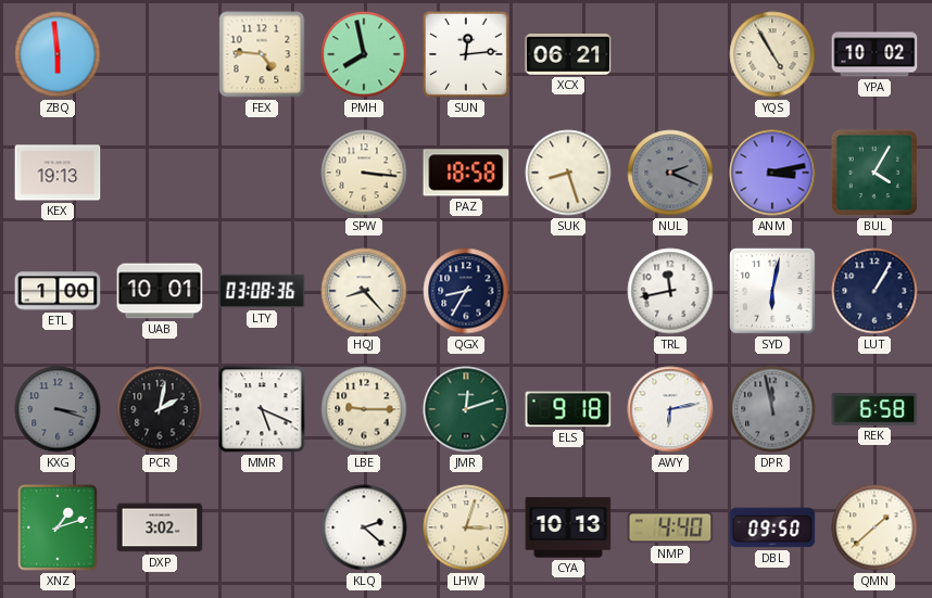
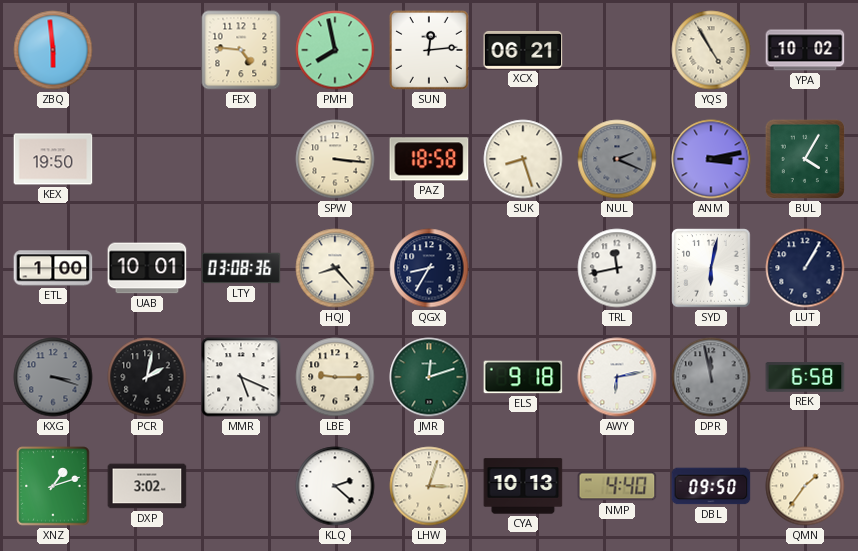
KEX: 19:13 -> 19:50 (53, 159)
QMN: 1:38 -> 1:36 (805, 486)
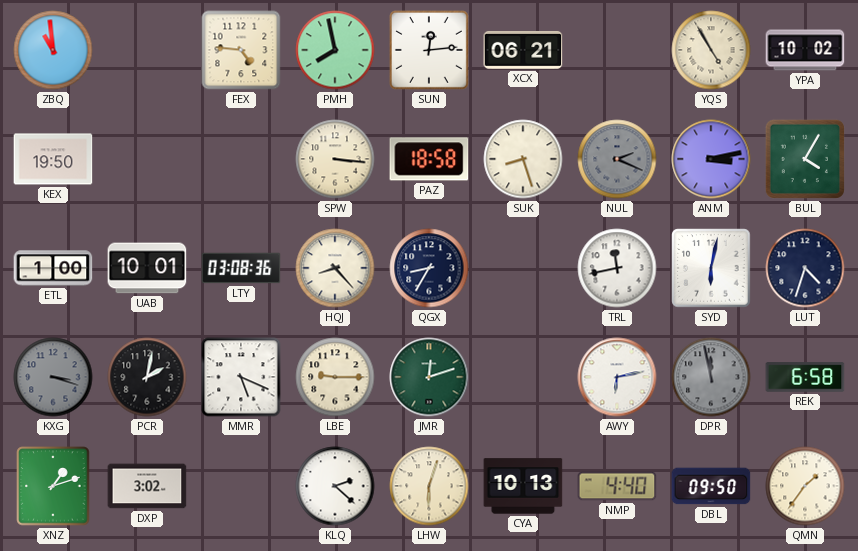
ZBQ: 5:59 -> 10:59 (53, 50)
LUT: 1:05 -> 4:33 (805, 268)
ELS: 9:18 -> none (523, 377)
LHW: 3:03 -> 6:03 (429, 486)
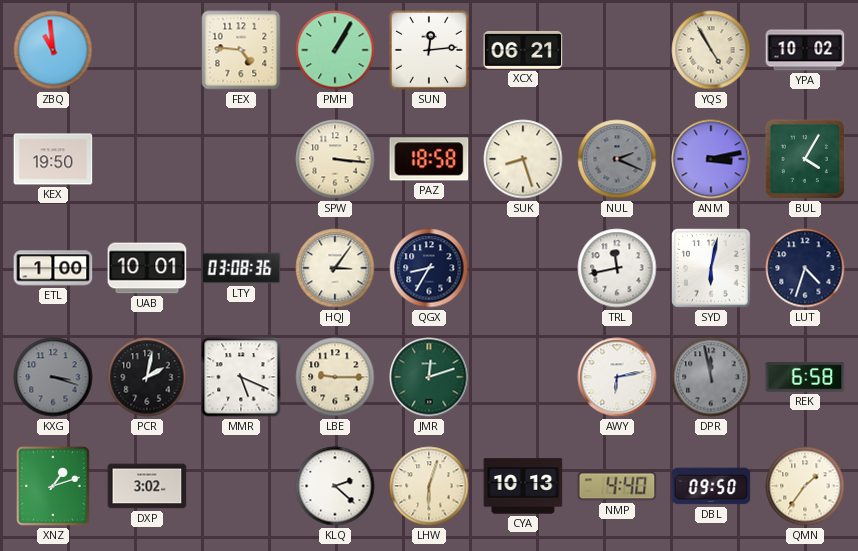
PMH: 7:58 -> 1:05 (335, 50)
HQJ: 8:23 -> 3:06 (335, 268)
